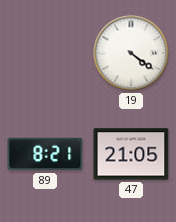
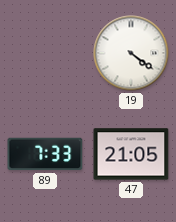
89: 8:21 -> 7:33 (45, 154)
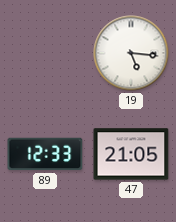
19: 4:21 -> 5:16 (131, 53)
89: 7:33 -> 12:33 (45, 154)
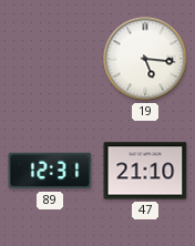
89: 12:33 -> 12:31 (50, 171)
47: 21:05 -> 21:10 (145, 171)
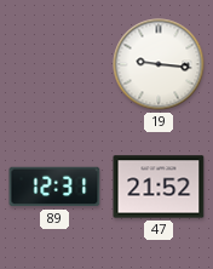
19: 5:16 -> 9:16 (159, 64)
47: 21:10 -> 21:52 (159, 187)
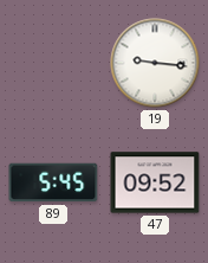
89: 12:31 -> 5:45 (53, 182)
47: 21:52 -> 09:52 (155, 182)
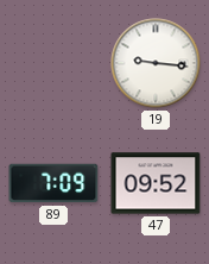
89: 5:45 -> 7:09 (53, 183)
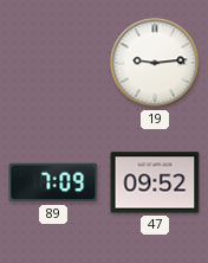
19: 9:16 -> 9:14 (155, 63)
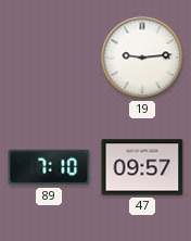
89: 7:09 -> 7:10 (49, 167)
47: 09:52 -> 09:57 (142, 167)
